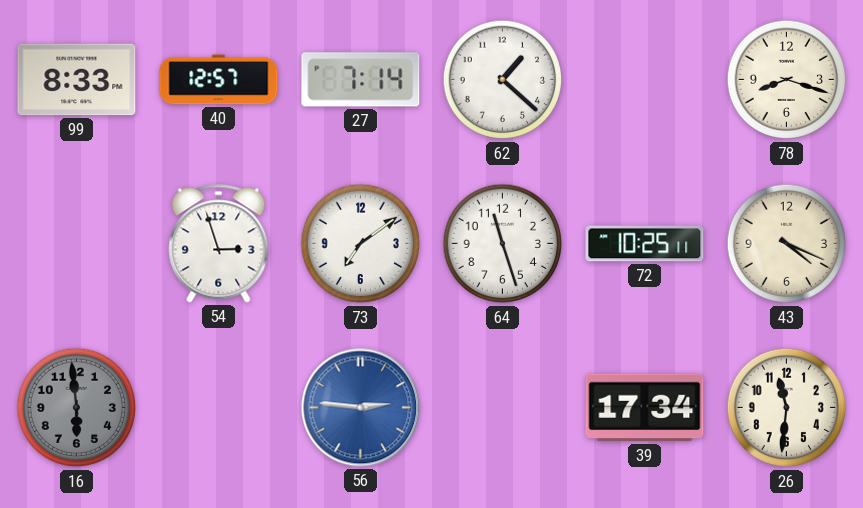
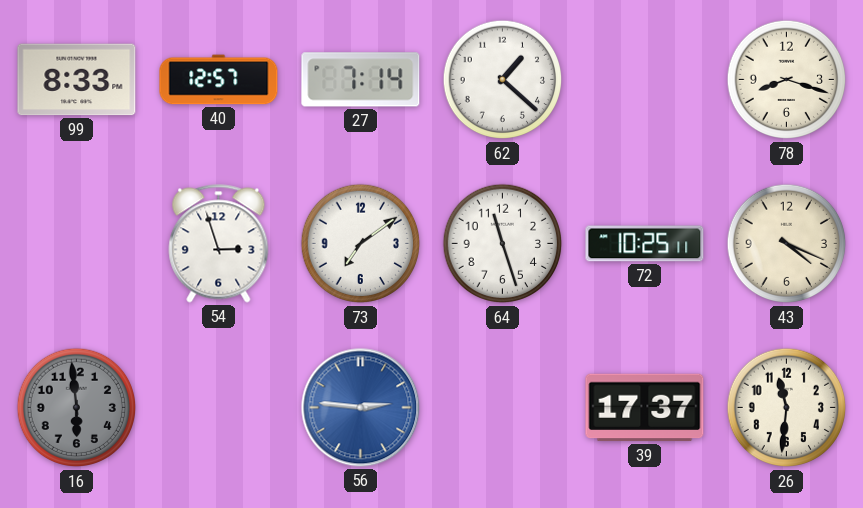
39: 17:34 -> 17:37 (645, 408)
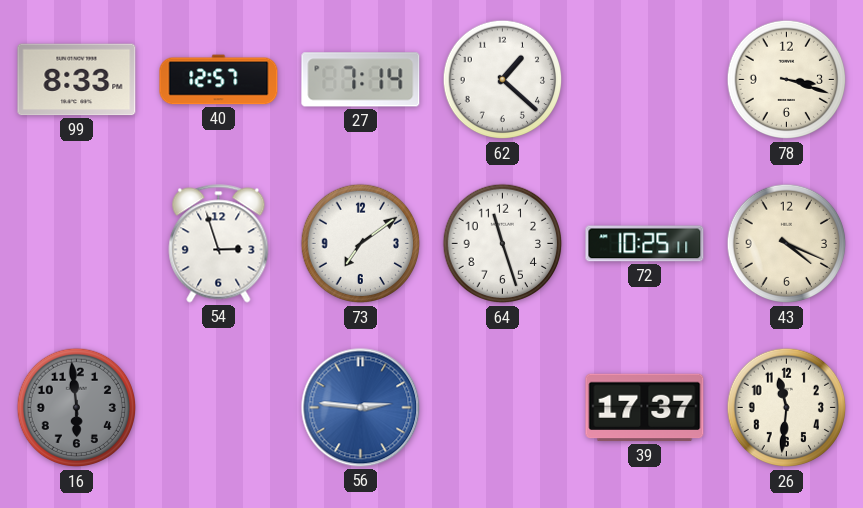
78: 8:18 -> 3:18 (787, 80)
